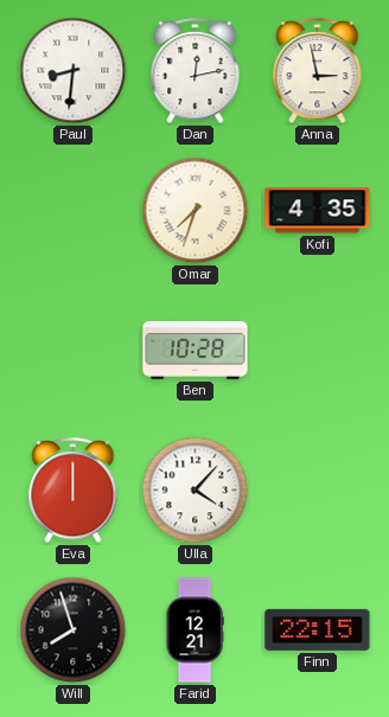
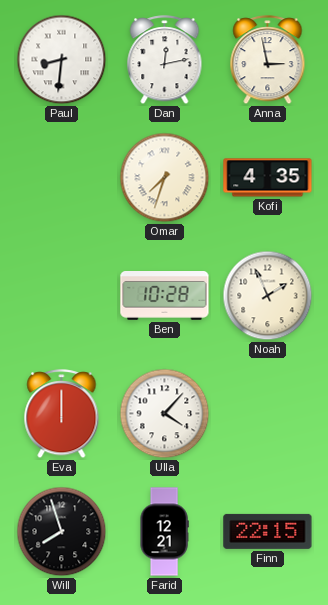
Noah: none -> 1:56 (268, 296)
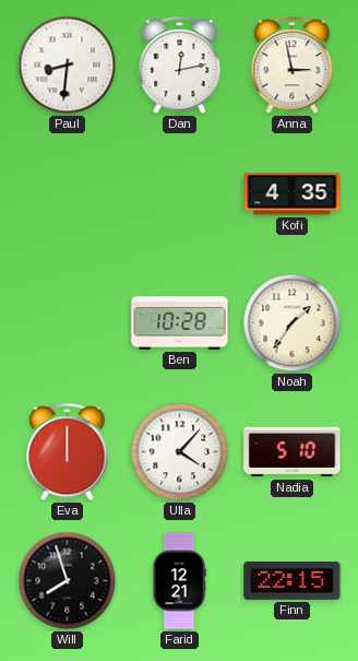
Omar: 7:33 -> none (165, 178)
Noah: 1:56 -> 1:36 (293, 323)
Nadia: none -> 5:10 (293, 452)
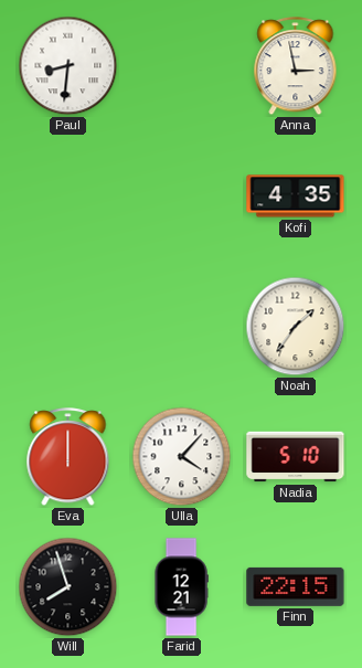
Dan: 12:13 -> none (180, 66)
Ben: 10:28 -> none (180, 323)
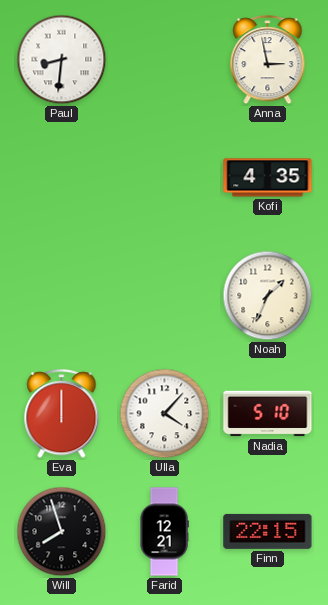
Noah: 1:36 -> 1:34 (268, 296)
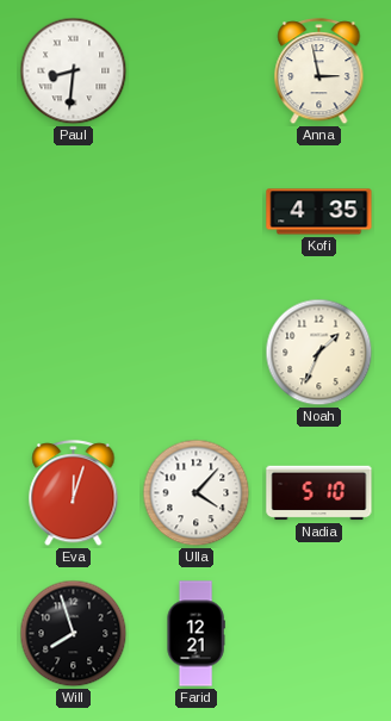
Eva: 12:00 -> 12:03 (74, 493)
Finn: 22:15 -> none (268, 531)
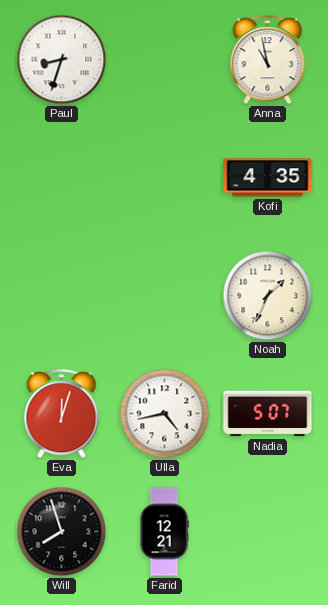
Paul: 8:31 -> 8:33 (62, 60)
Anna: 2:58 -> 10:58 (268, 60)
Ulla: 4:07 -> 4:43 (165, 414)
Nadia: 5:10 -> 5:07 (268, 414)
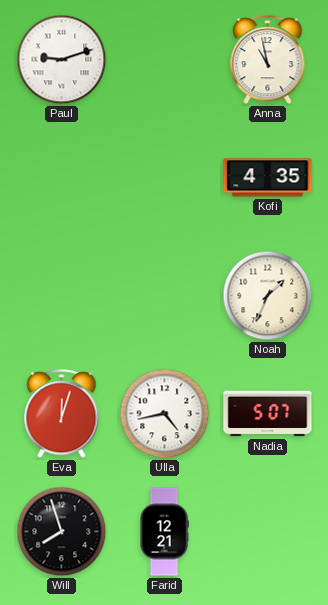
Paul: 8:33 -> 9:12 (62, 60)
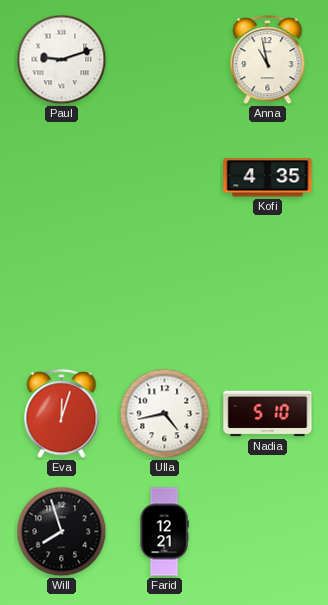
Noah: 1:34 -> none (268, 296)
Nadia: 5:07 -> 5:10 (268, 414)
